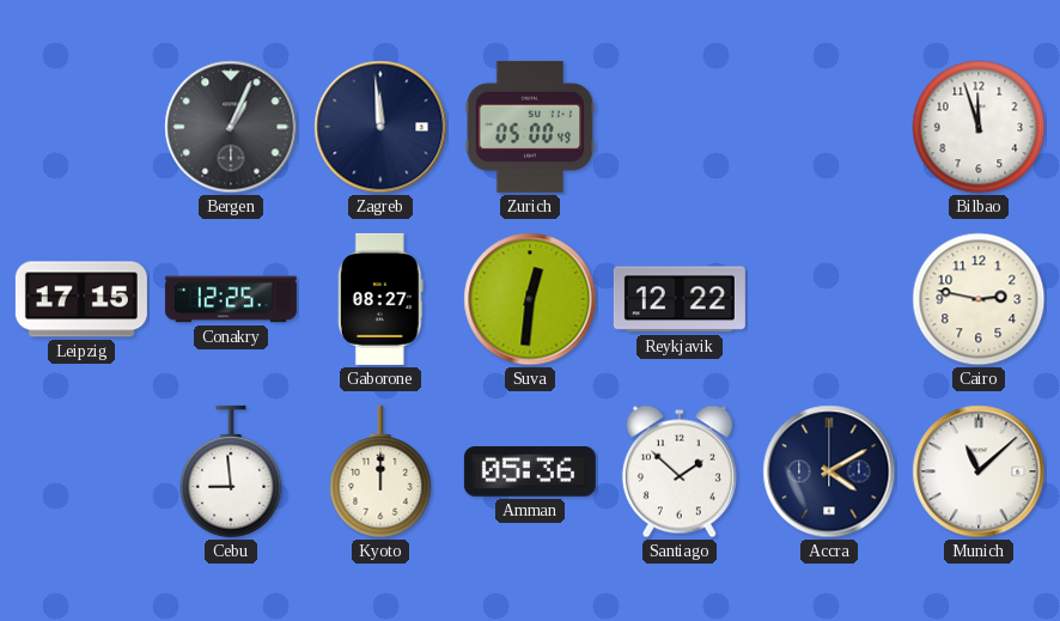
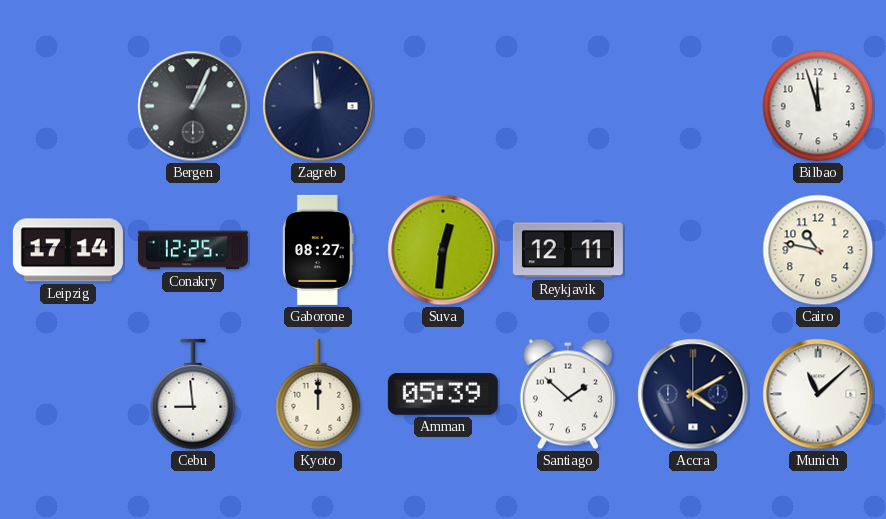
Zurich: 05:00 -> none (530, 127)
Leipzig: 17:15 -> 17:14 (68, 250)
Reykjavik: 12:22 -> 12:11 (568, 250)
Cairo: 2:47 -> 10:47 (818, 250)
Amman: 05:36 -> 05:39 (443, 394)
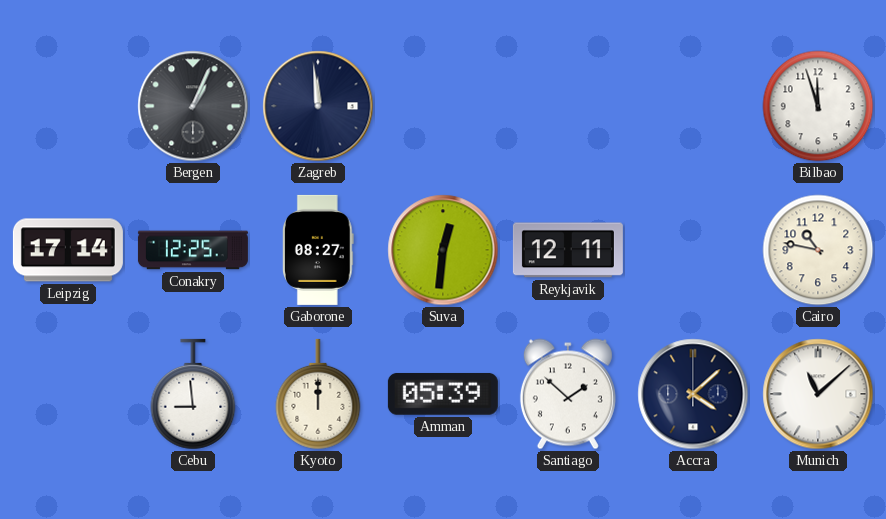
Accra: 4:10 -> 4:08 (693, 394)
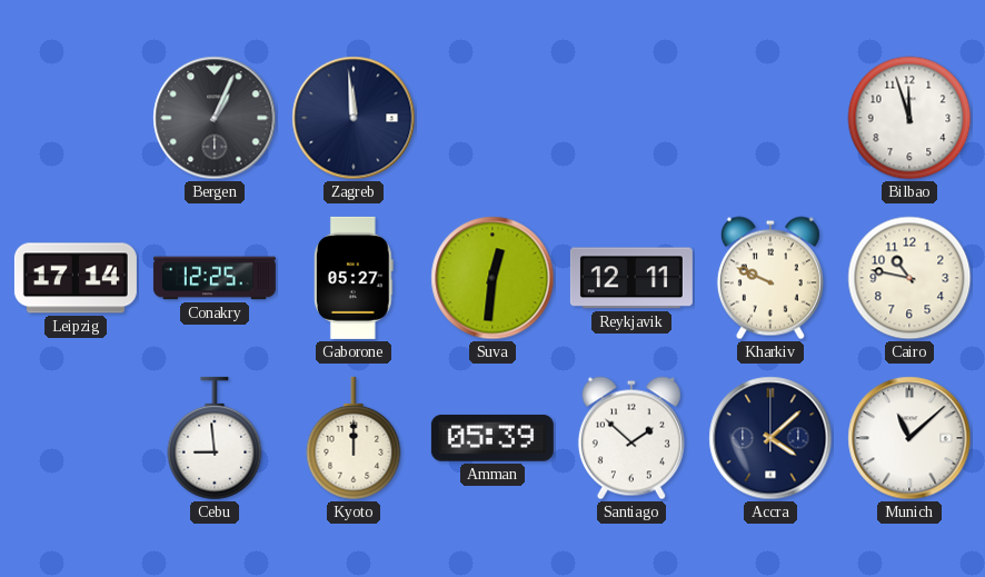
Gaborone: 08:27 -> 05:27 (354, 278)
Kharkiv: none -> 9:49 (770, 278)
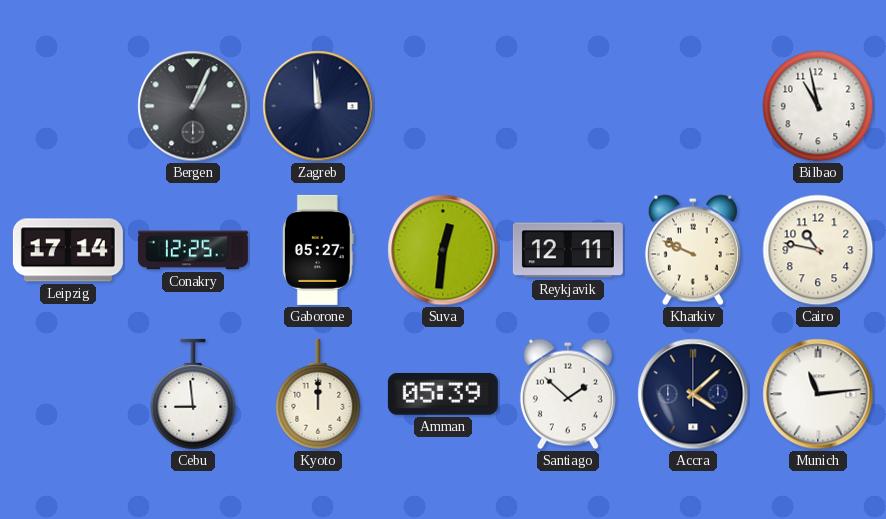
Bilbao: 11:57 -> 10:58 (818, 106)
Munich: 11:08 -> 11:14 (818, 394)
